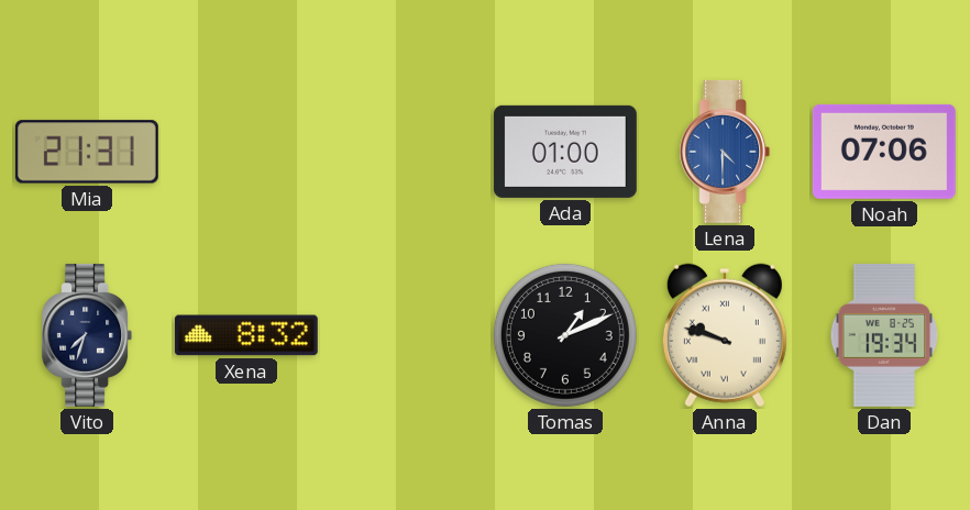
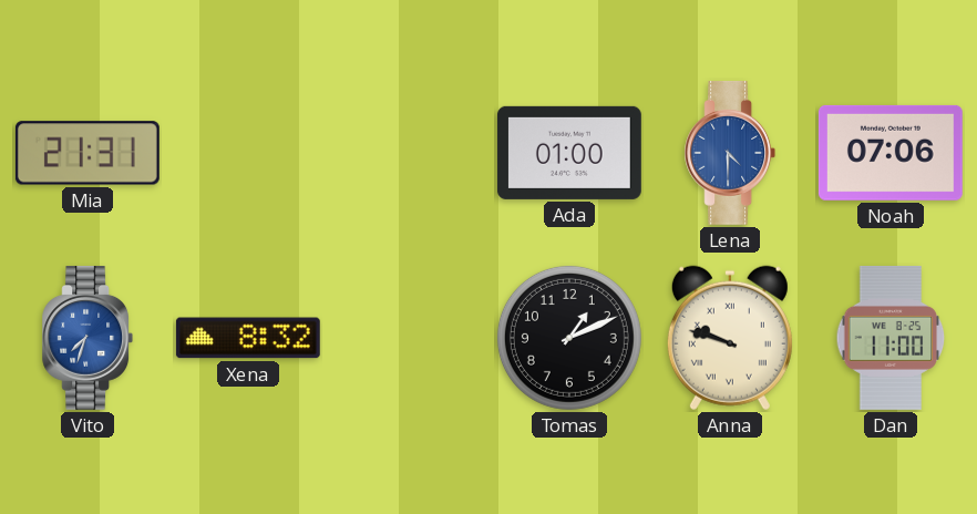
Vito dial: navy -> blue (88, 338)
Dan: 19:34 -> 11:00 (891, 338)
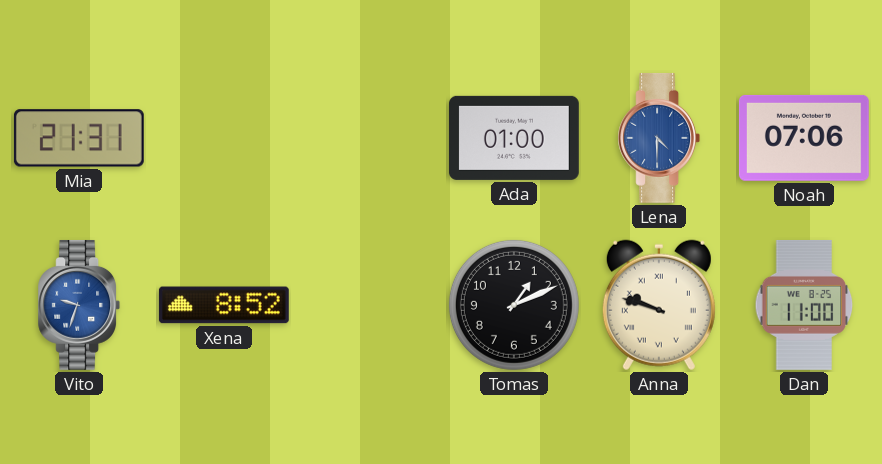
Vito: 7:33 -> 9:33 (79, 305)
Xena: 8:32 -> 8:52 (224, 305)
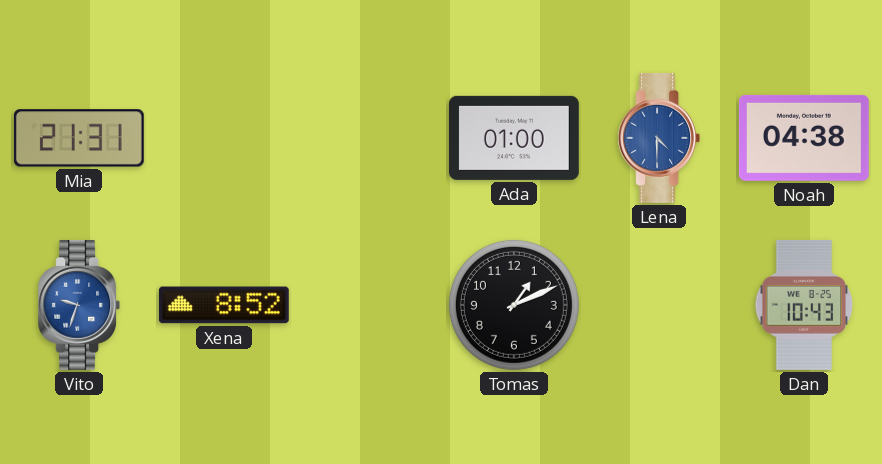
Noah: 07:06 -> 04:38 (804, 138)
Anna: 9:48 -> none (659, 305)
Dan: 11:00 -> 10:43 (804, 305)
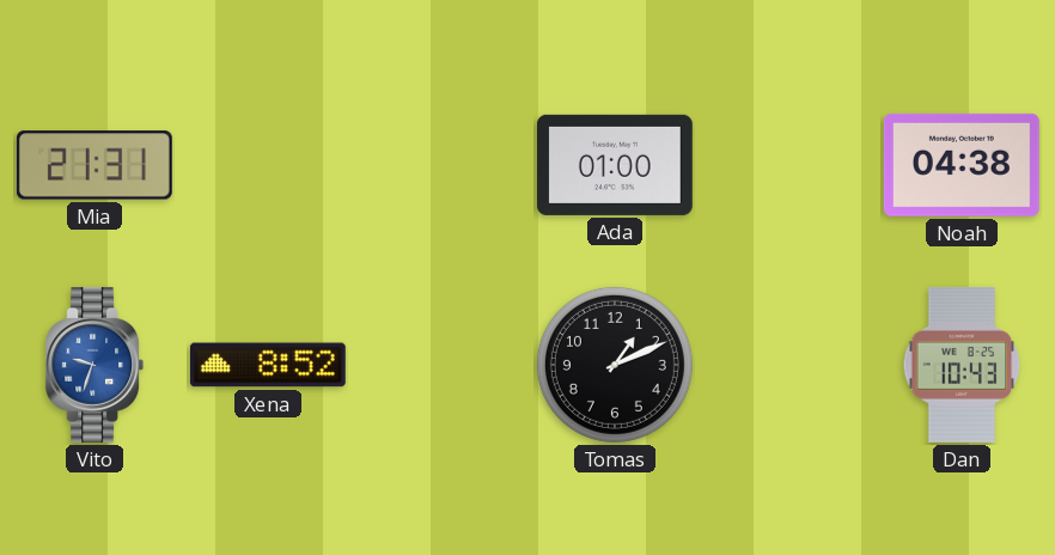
Lena: 4:30 -> none (659, 138)
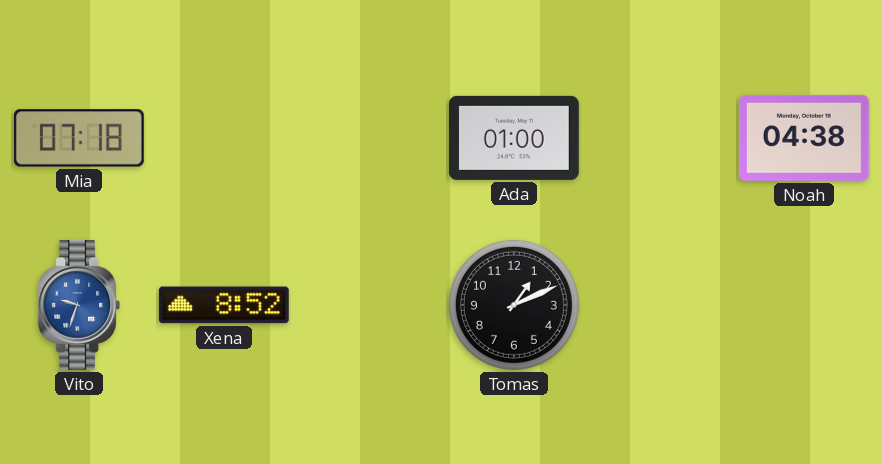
Mia: 21:31 -> 07:18 (79, 138)
Dan: 10:43 -> none (962, 365)
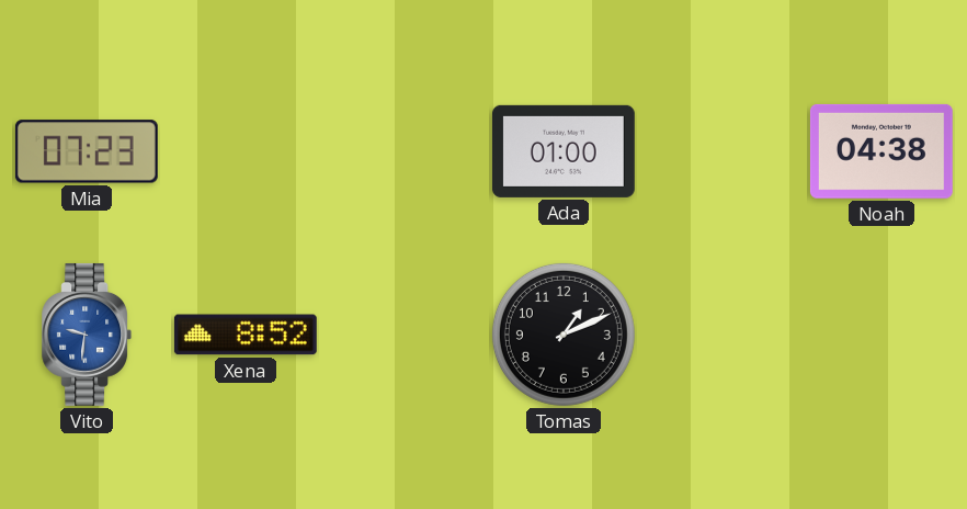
Mia: 07:18 -> 07:23 (87, 151)
Vito: 9:33 -> 9:31 (87, 335)
